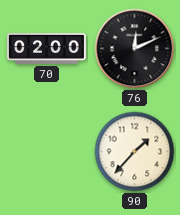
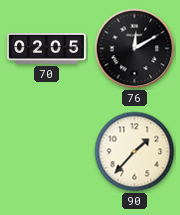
70: 02:00 -> 02:05 (47, 49)
76: 12:11 -> 12:10 (135, 49)
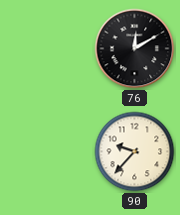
70: 02:05 -> none (47, 49)
90: 1:37 -> 9:37 (135, 152)
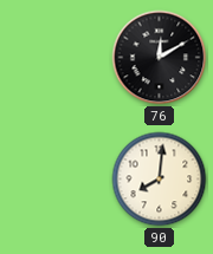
90: 9:37 -> 8:01 (160, 180)
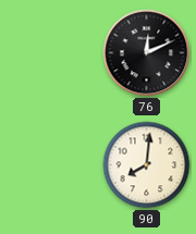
76: 12:10 -> 12:11 (147, 53)
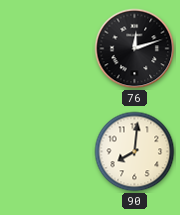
76: 12:11 -> 12:12 (135, 49)
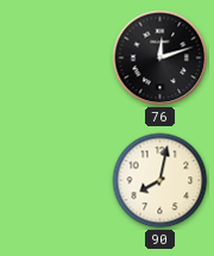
90: 8:01 -> 8:02 (160, 181)
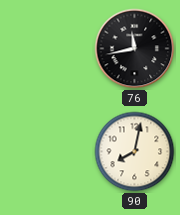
76: 12:12 -> 11:43 (135, 49)
